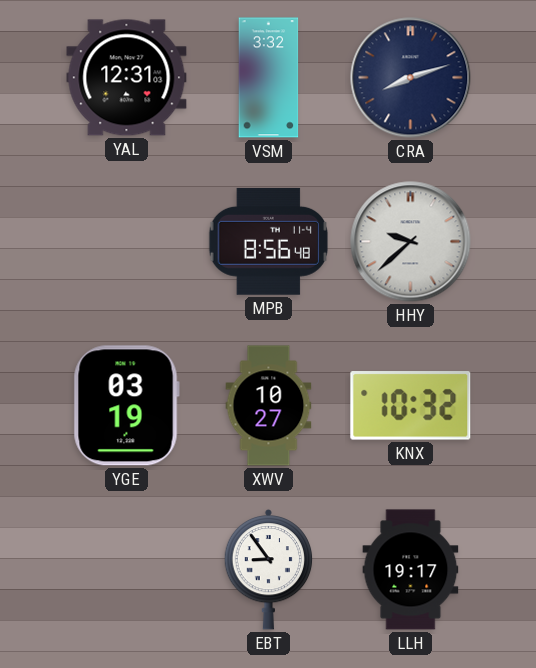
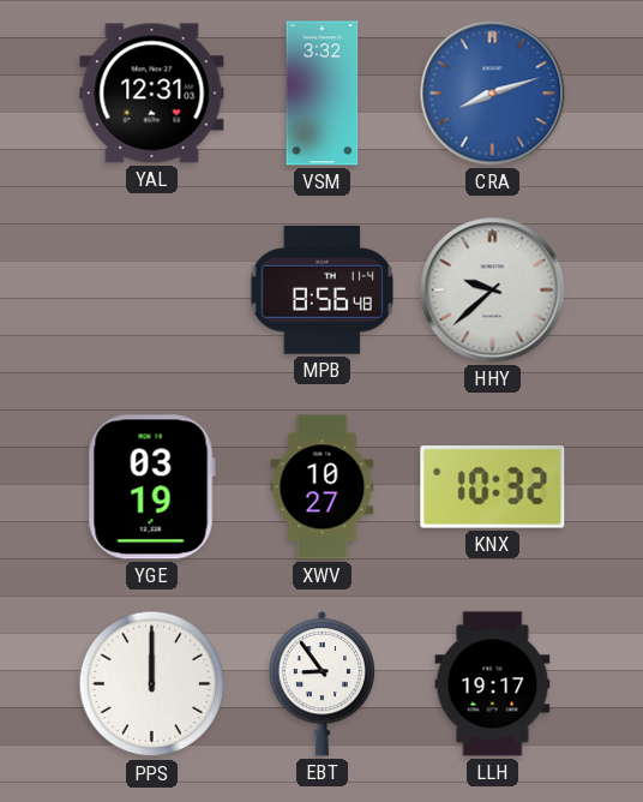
CRA dial: navy -> blue (493, 94)
PPS: none -> 12:00 (152, 684)
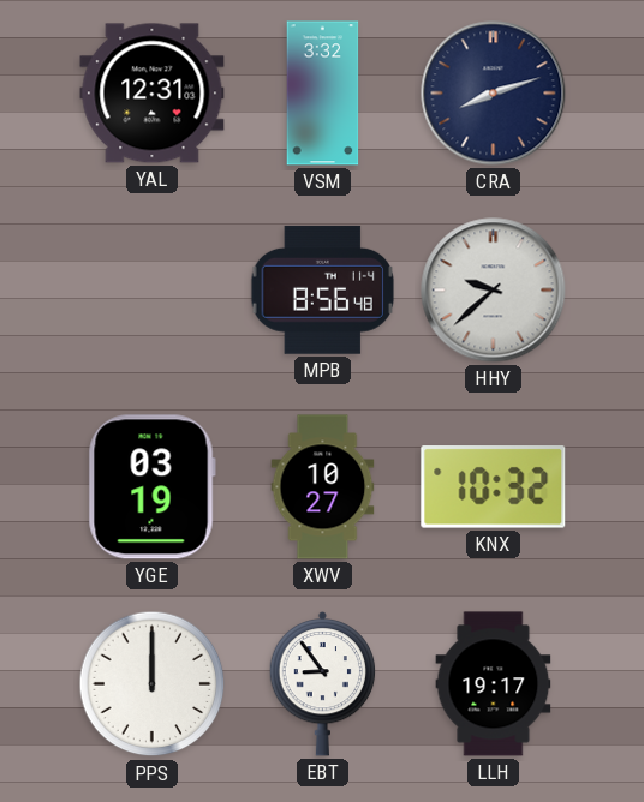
CRA dial: blue -> navy (494, 94)
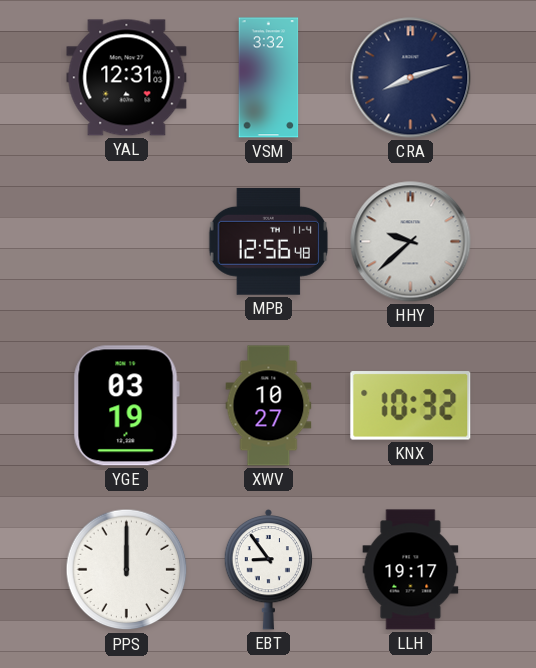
MPB: 8:56 -> 12:56 (268, 241)
